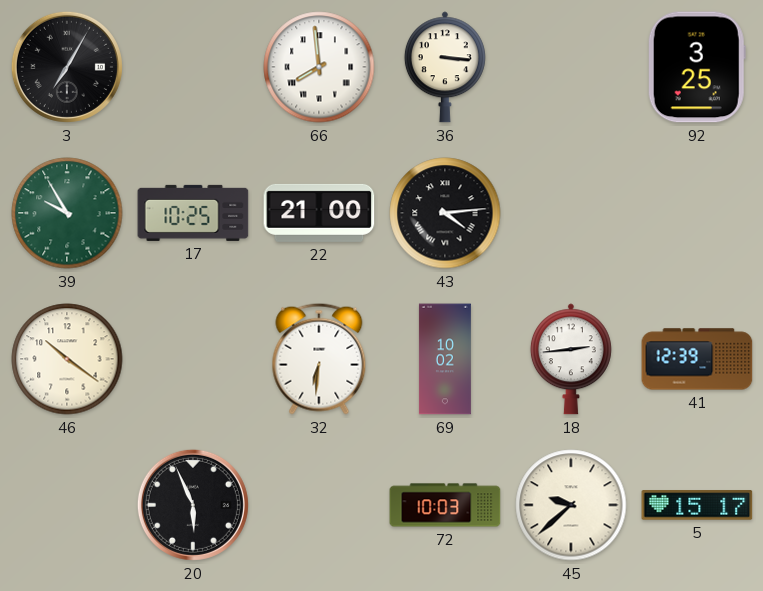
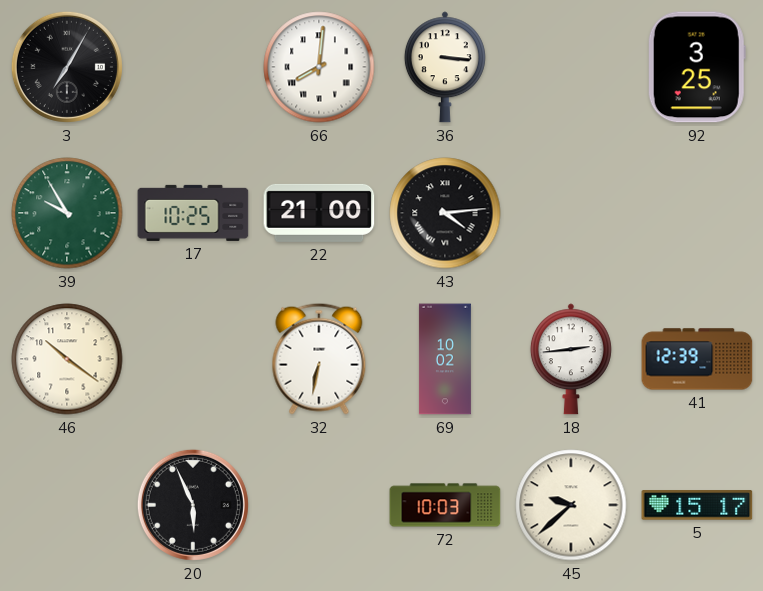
66: 7:59 -> 8:01 (319, 67)
32: 6:31 -> 6:32 (319, 359)
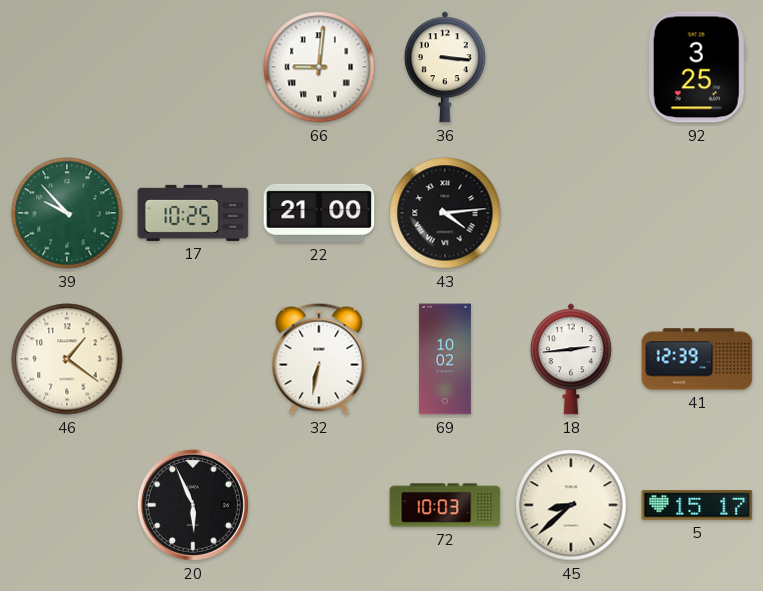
3: 7:05 -> none (67, 67)
66: 8:01 -> 9:01 (319, 67)
39: 9:55 -> 9:53 (67, 213)
46: 10:21 -> 1:21 (67, 359)
45: 9:38 -> 8:38 (571, 505)
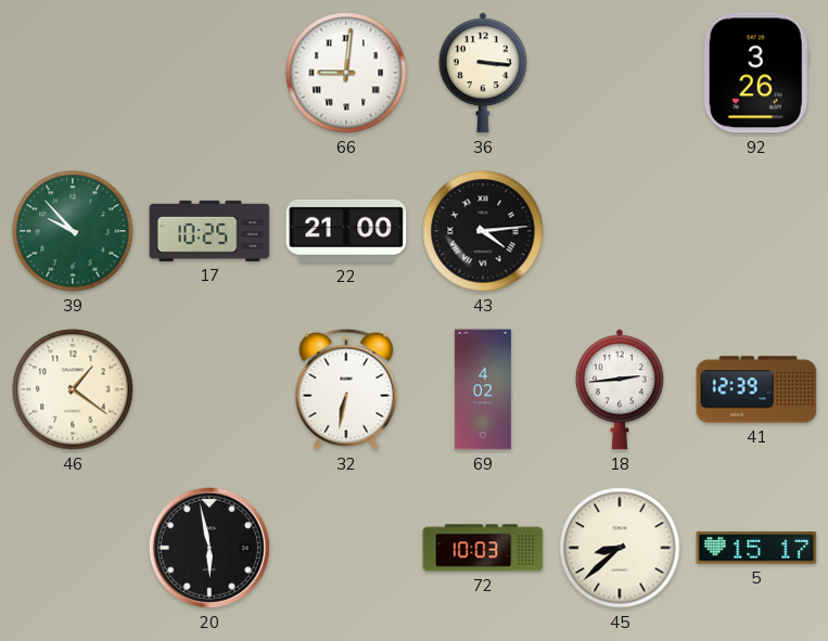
92: 3:25 -> 3:26 (756, 73)
69: 10:02 -> 4:02 (483, 389)
20: 5:56 -> 5:58 (209, 548)
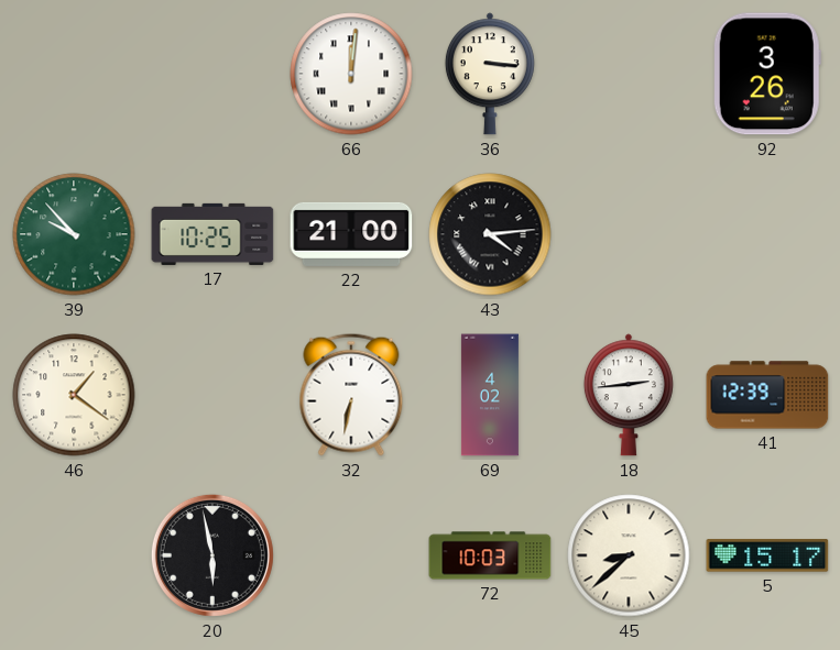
66: 9:01 -> 12:01 (351, 74)
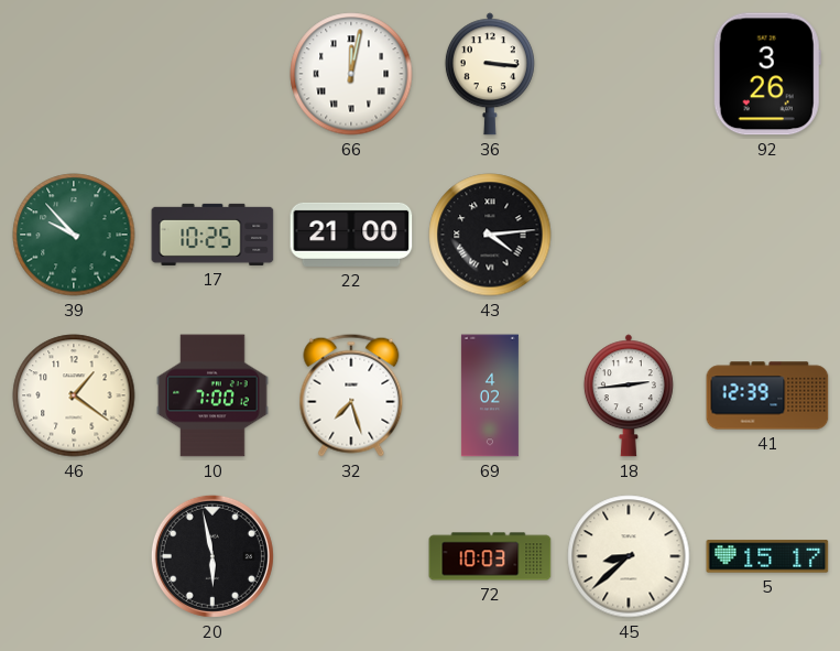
66: 12:01 -> 12:02 (351, 74)
10: none -> 7:00 (212, 395)
32: 6:32 -> 7:27 (351, 395)
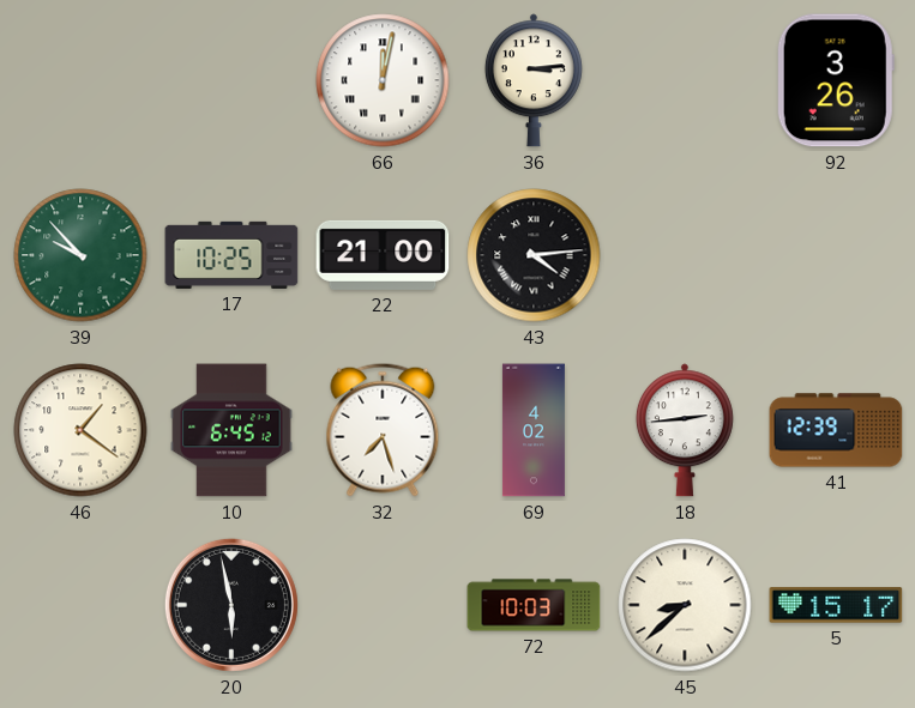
36: 3:16 -> 3:14 (534, 80)
10: 7:00 -> 6:45 (231, 430)
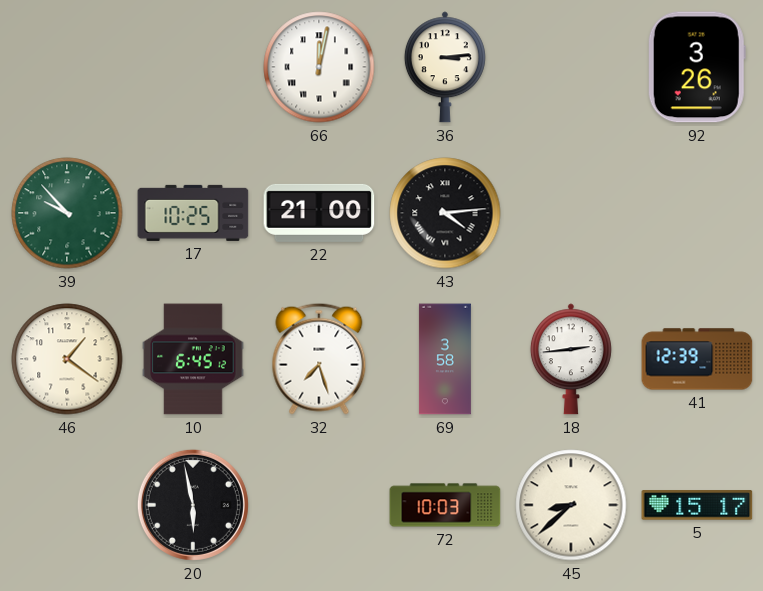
69: 4:02 -> 3:58 (445, 359)
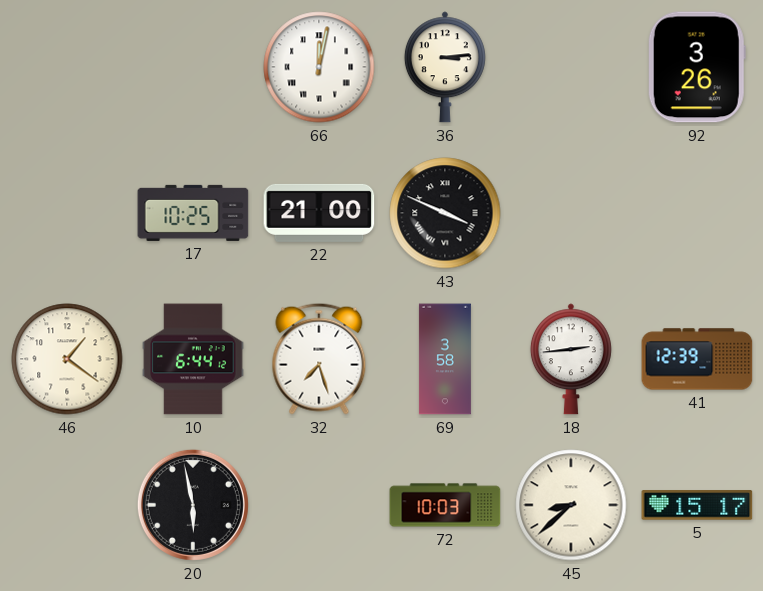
39: 9:53 -> none (67, 213)
43: 4:14 -> 3:49 (445, 213)
10: 6:45 -> 6:44 (193, 359)
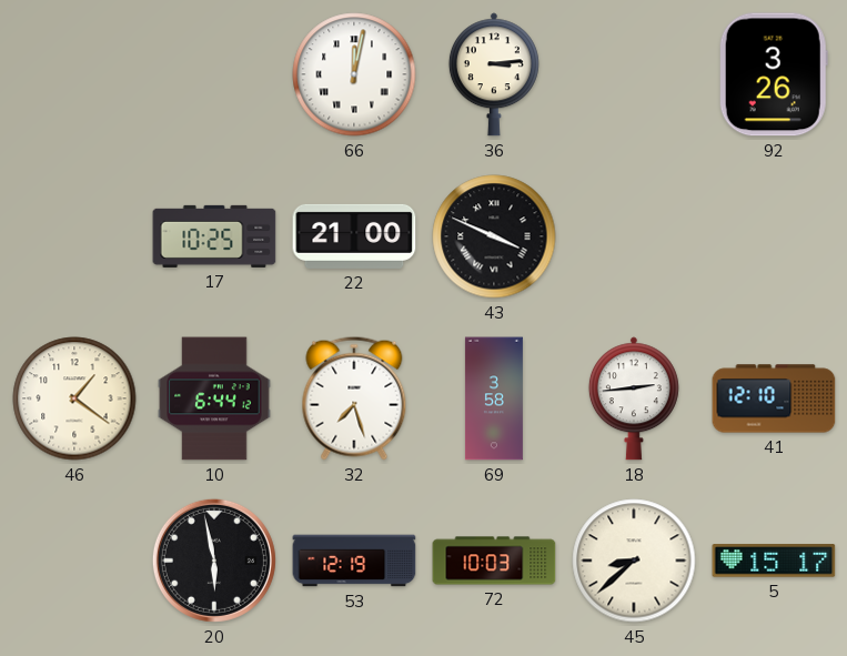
41: 12:39 -> 12:10 (774, 398)
53: none -> 12:19 (354, 561)
